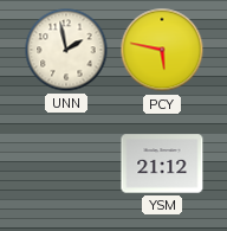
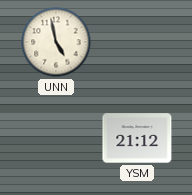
UNN: 1:58 -> 4:58 (56, 42)
PCY: 5:47 -> none (162, 50)
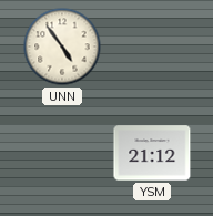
UNN: 4:58 -> 4:54 (62, 47)
